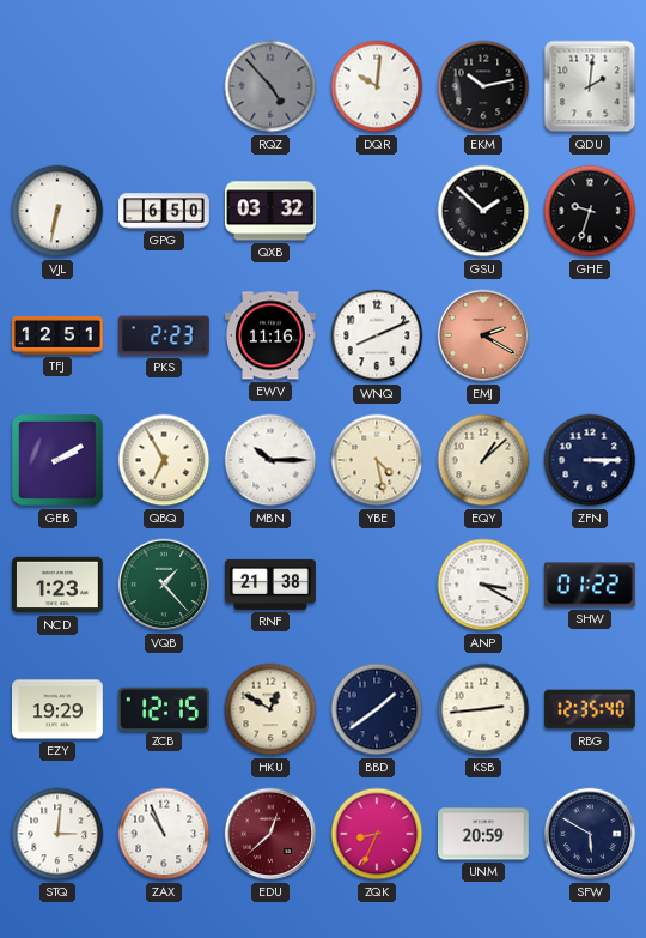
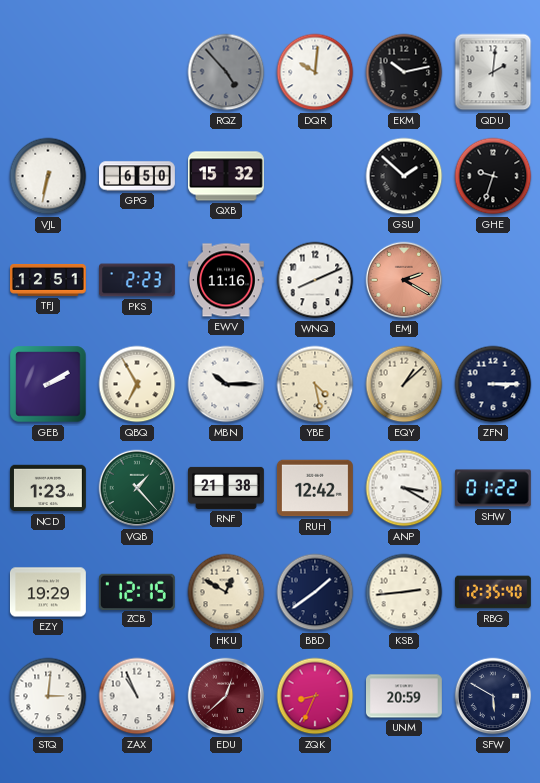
QXB: 03:32 -> 15:32 (227, 176)
RUH: none -> 12:42 (315, 488)
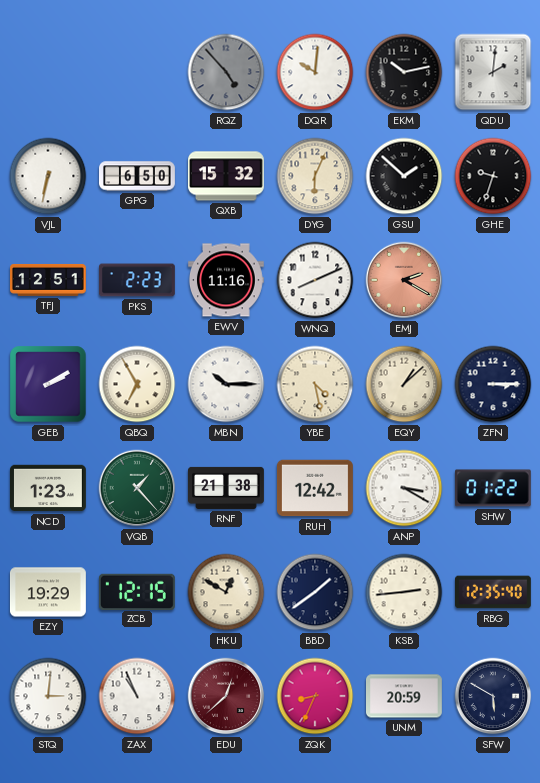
DYG: none -> 6:04 (315, 176)
